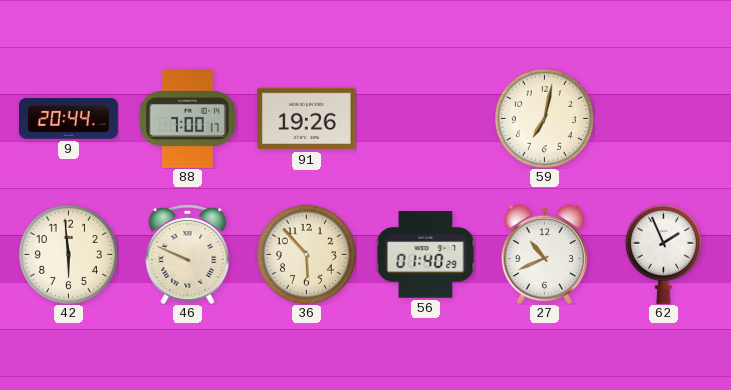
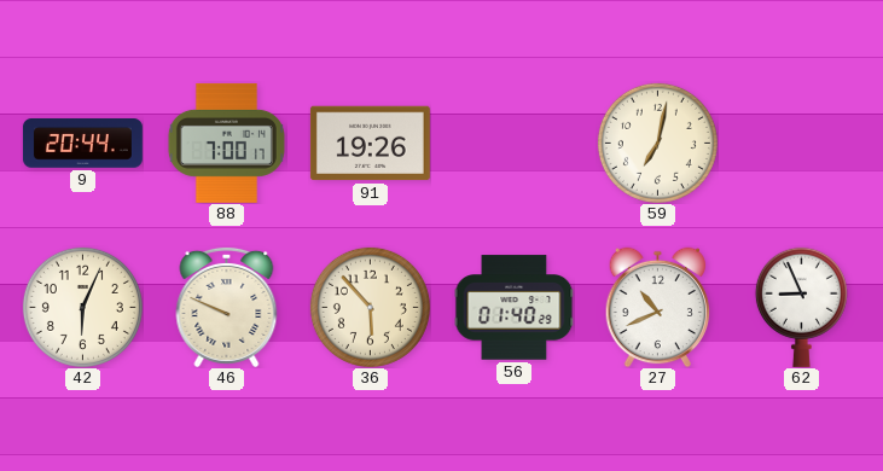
42: 5:59 -> 6:04 (82, 307)
62: 1:56 -> 8:56 (801, 307)
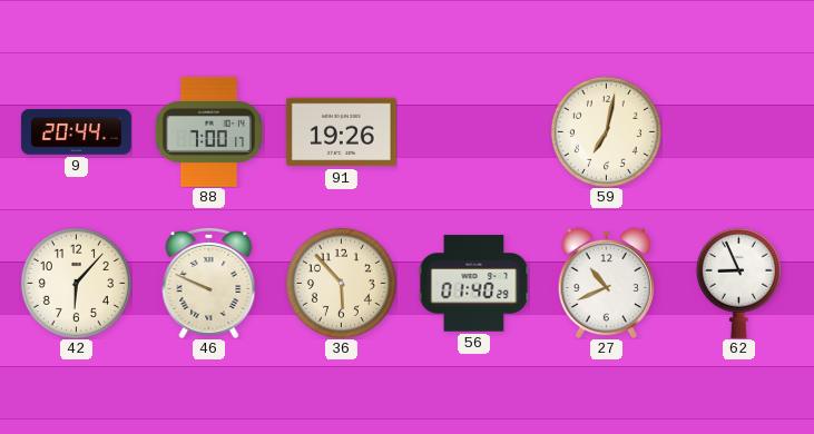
42: 6:04 -> 6:07 (76, 283)
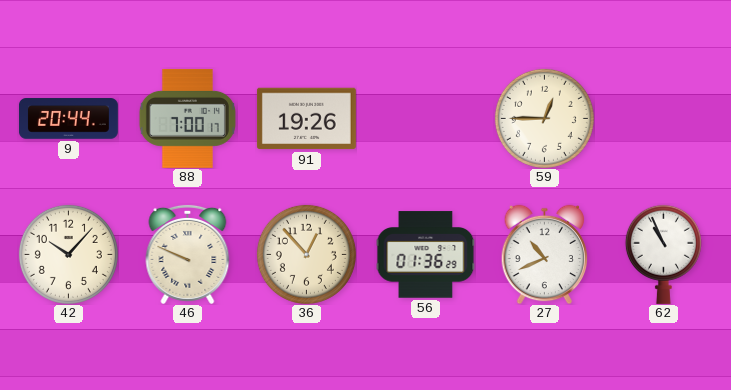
59: 7:02 -> 12:45 (544, 118)
42: 6:07 -> 10:07 (68, 254)
36: 5:53 -> 12:53 (306, 254)
56: 01:40 -> 01:36 (425, 255)
62: 8:56 -> 10:56 (663, 254)
